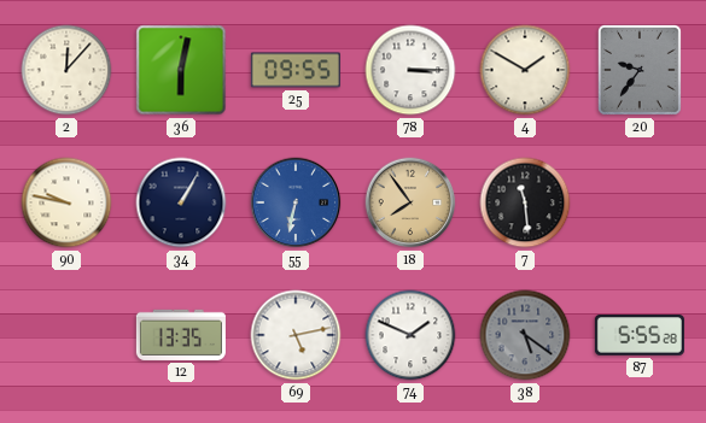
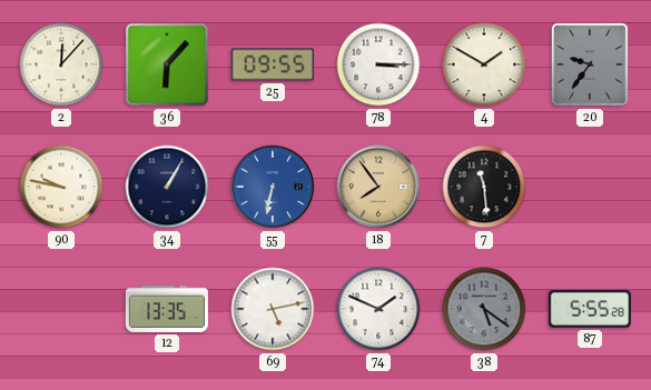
36: 6:02 -> 6:07 (167, 64)
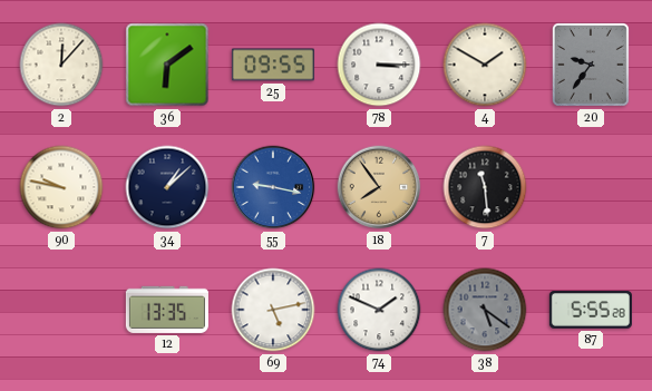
36: 6:07 -> 6:09 (167, 65)
34: 1:05 -> 1:08 (167, 187)
55: 6:32 -> 9:17 (273, 187)
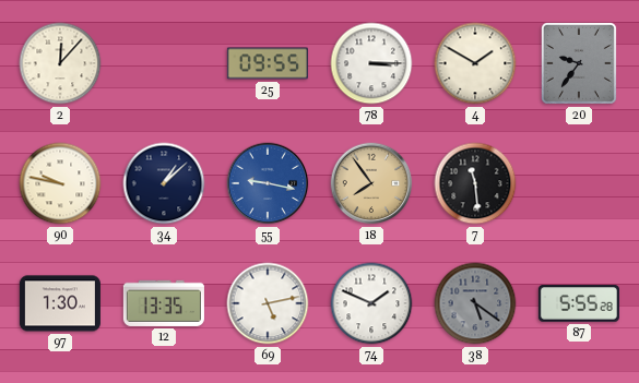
36: 6:09 -> none (167, 65)
97: none -> 1:30 (60, 303)
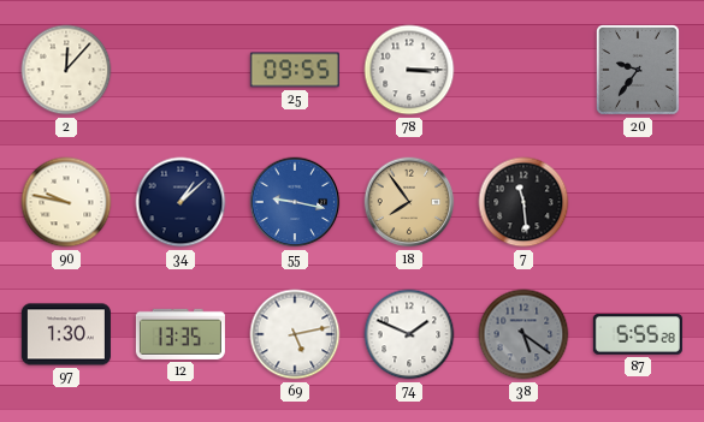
4: 1:50 -> none (475, 63)
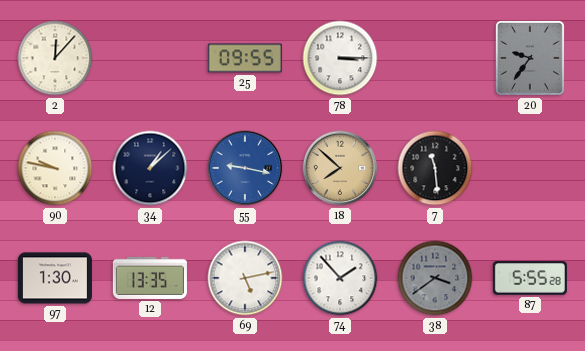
18: 7:54 -> 7:52 (340, 168)
74: 1:49 -> 1:53 (340, 278)
38: 5:21 -> 3:39 (435, 278)
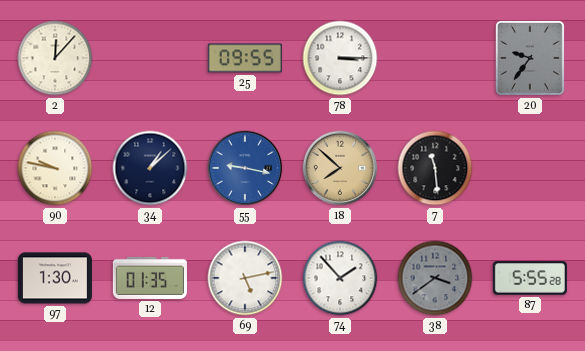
12: 13:35 -> 01:35 (150, 278)
